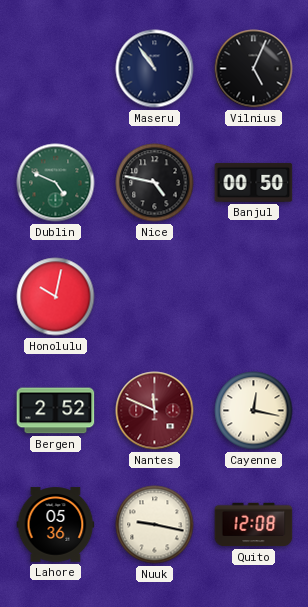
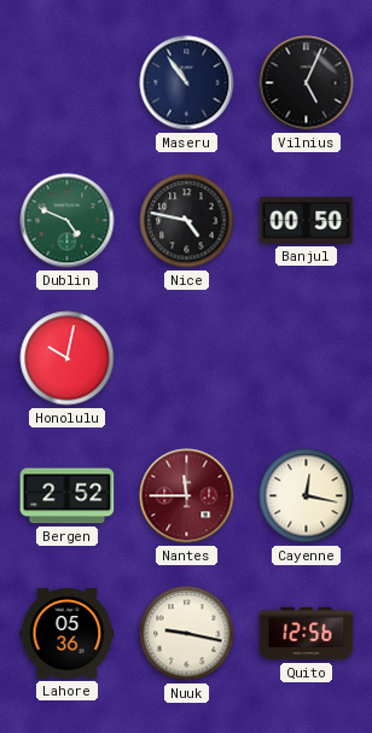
Nantes: 11:49 -> 11:45 (187, 496)
Quito: 12:08 -> 12:56 (307, 634)
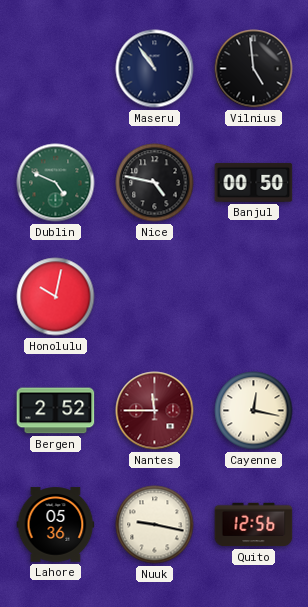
Vilnius: 5:04 -> 4:59 (254, 69)
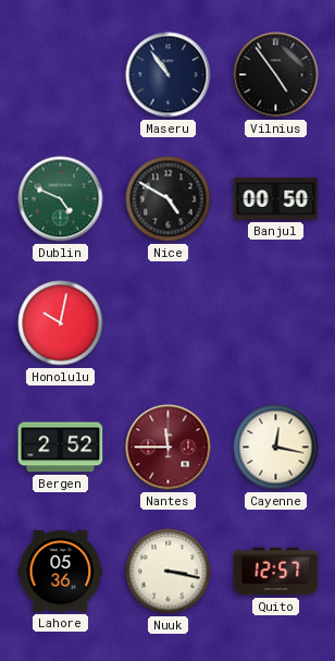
Vilnius: 4:59 -> 4:54 (276, 75)
Nice: 4:47 -> 4:50 (169, 199)
Nuuk: 9:17 -> 3:17 (169, 572)
Quito: 12:56 -> 12:57 (276, 572)
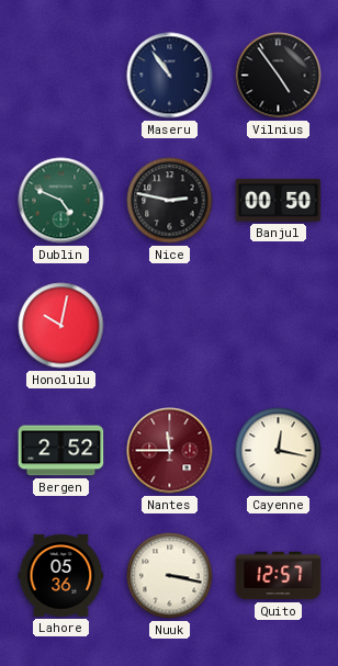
Nice: 4:50 -> 2:47 (170, 201)
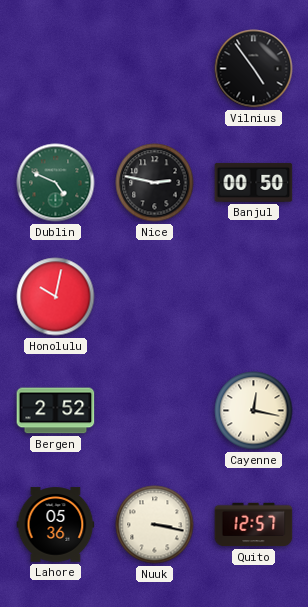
Maseru: 10:54 -> none (170, 76)
Nantes: 11:45 -> none (170, 451)
